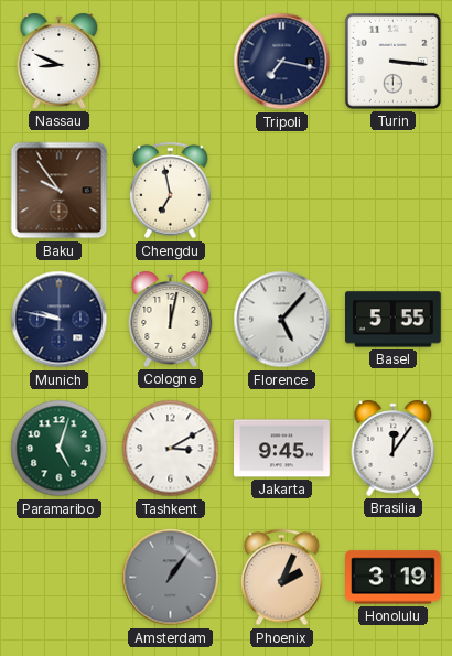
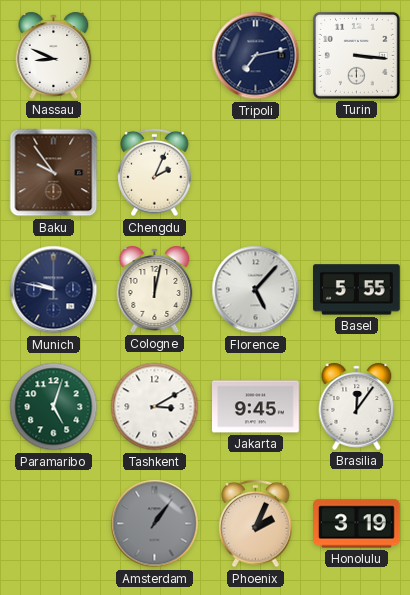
Tripoli: 7:17 -> 7:13 (256, 56)
Chengdu: 6:58 -> 2:04 (155, 173)
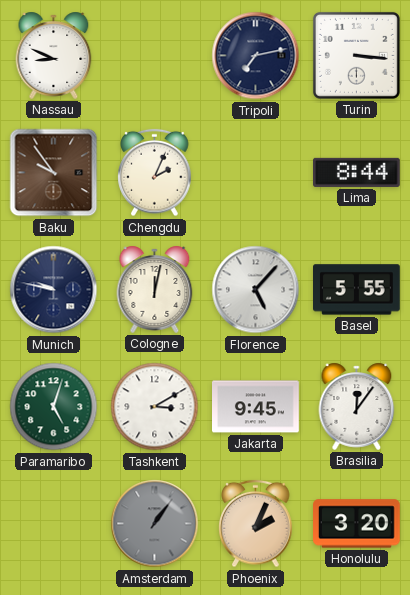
Lima: none -> 8:44 (357, 172)
Honolulu: 3:19 -> 3:20 (357, 524)
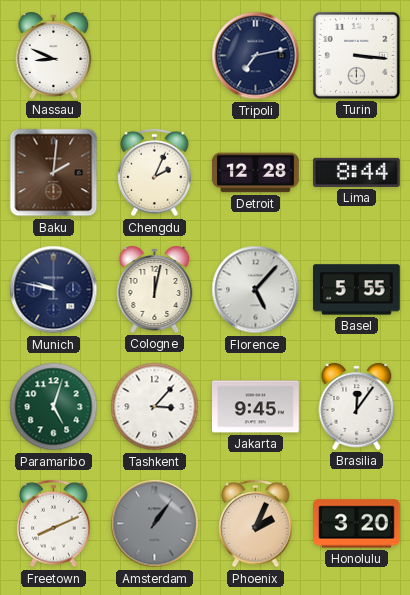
Baku: 9:54 -> 2:01 (54, 173)
Detroit: none -> 12:28 (256, 173)
Tashkent: 3:10 -> 3:07 (155, 407)
Freetown: none -> 8:11 (54, 524)
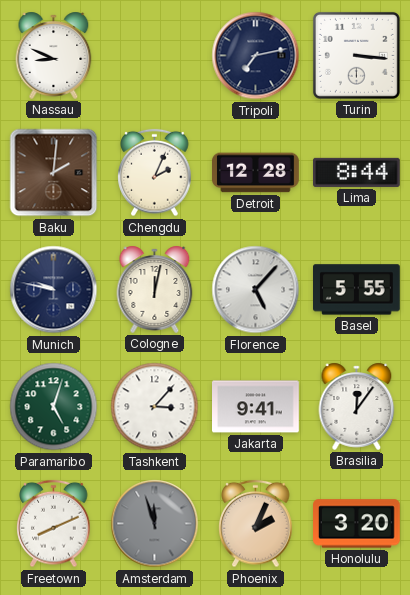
Jakarta: 9:45 -> 9:41 (256, 407)
Amsterdam: 1:06 -> 11:57 (155, 524)
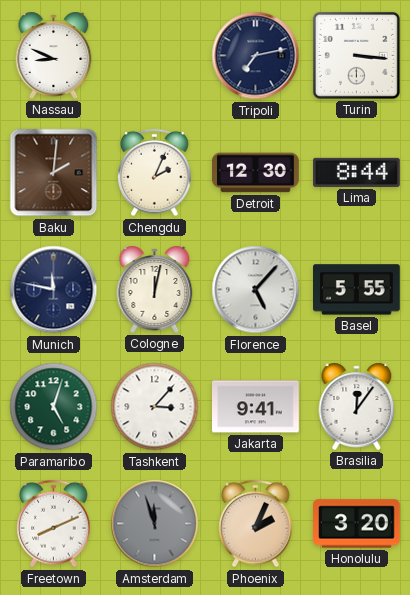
Detroit: 12:28 -> 12:30 (256, 173)
Munich: 9:47 -> 11:47 (54, 290)
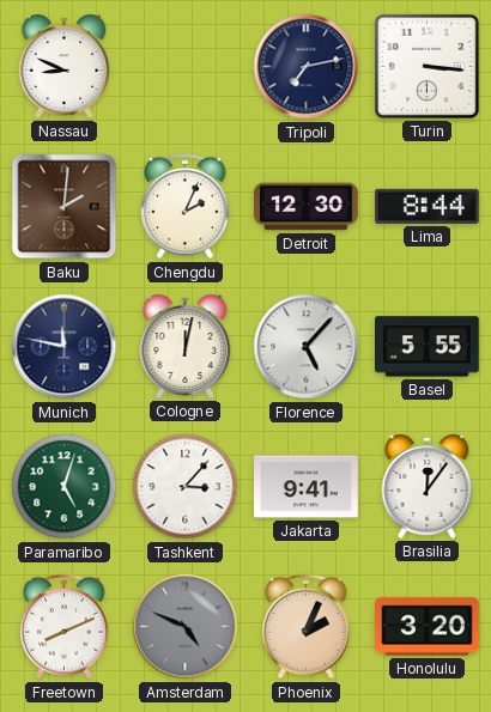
Amsterdam: 11:57 -> 4:49 (186, 627)
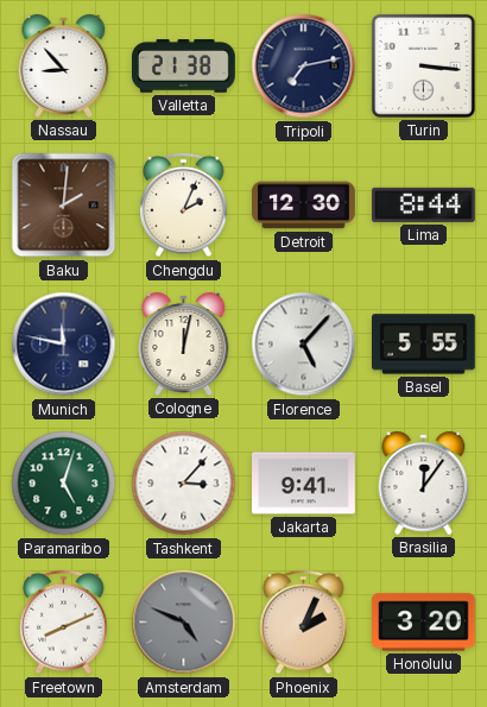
Nassau: 8:49 -> 8:53 (64, 65)
Valletta: none -> 21:38 (184, 67)
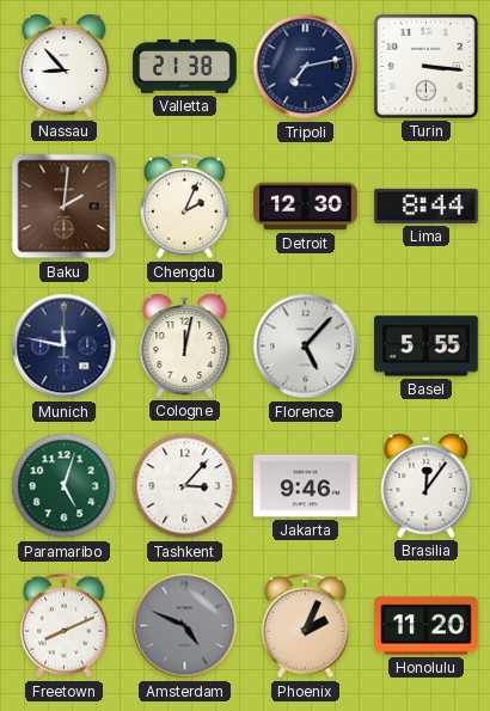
Jakarta: 9:41 -> 9:46 (306, 486)
Honolulu: 3:20 -> 11:20 (427, 626)
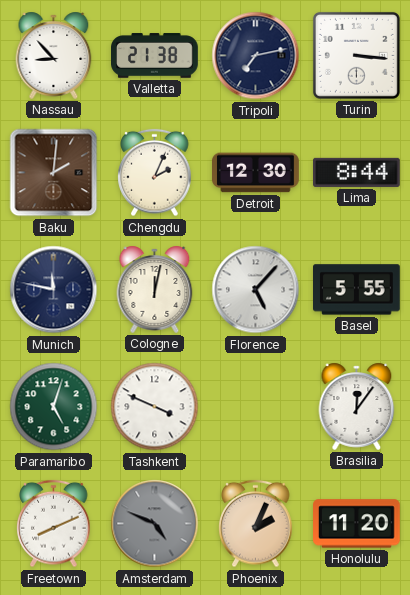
Tashkent: 3:07 -> 3:49 (155, 407)
Jakarta: 9:46 -> none (306, 486)
